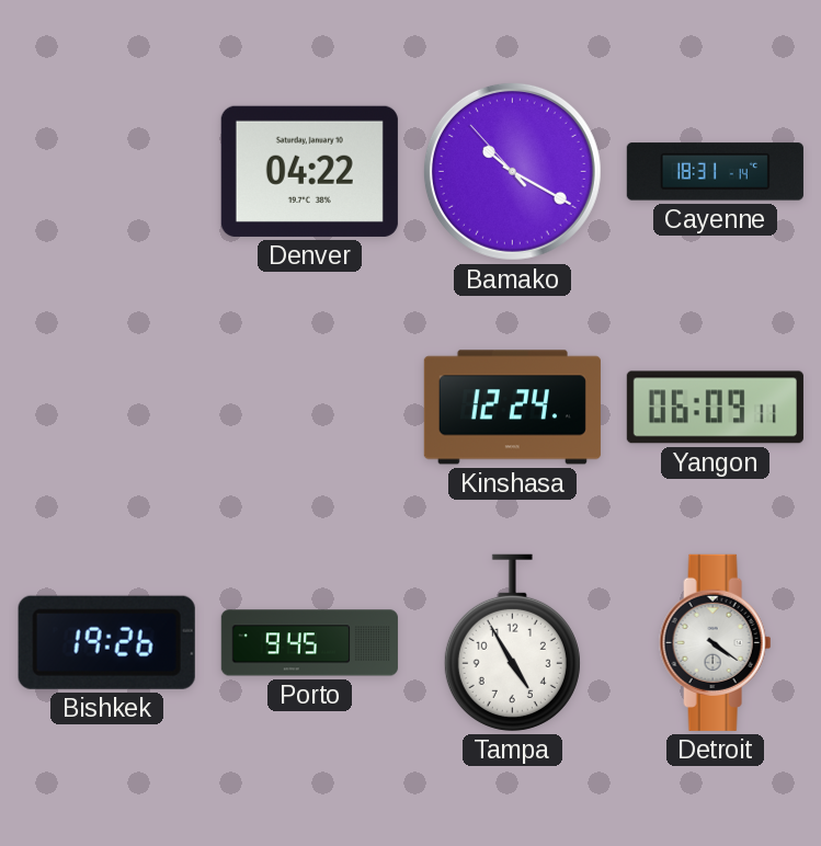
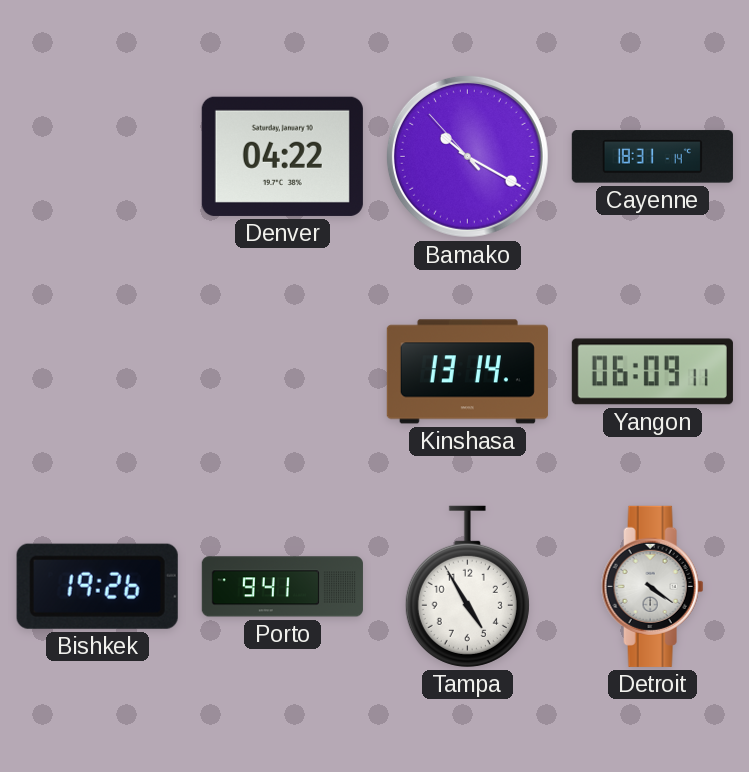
Kinshasa: 12:24 -> 13:14 (467, 372)
Porto: 9:45 -> 9:41 (282, 587)
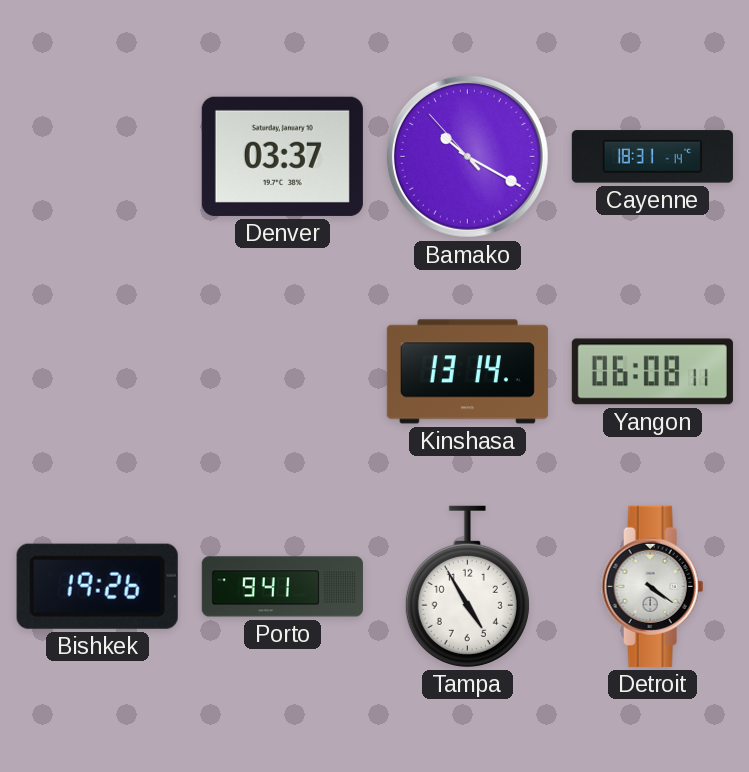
Denver: 04:22 -> 03:37 (282, 156)
Yangon: 06:09 -> 06:08 (652, 372)
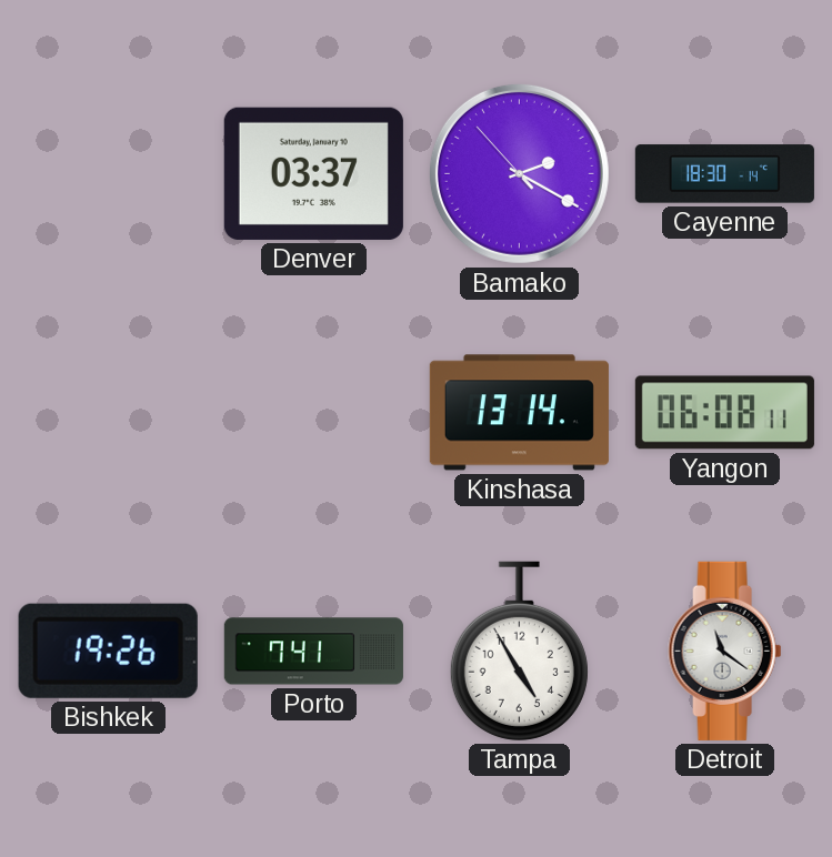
Bamako: 10:19 -> 2:19 (519, 173)
Cayenne: 18:31 -> 18:30 (724, 174)
Porto: 9:41 -> 7:41 (313, 652)
Detroit: 4:21 -> 11:21 (725, 651)
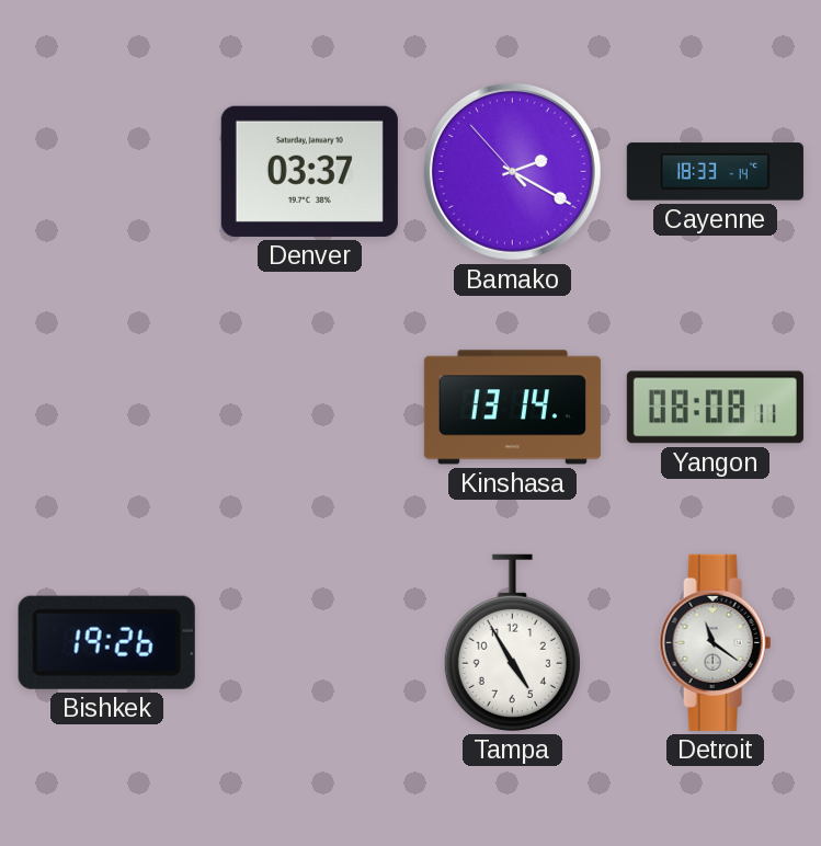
Cayenne: 18:30 -> 18:33 (715, 172)
Yangon: 06:08 -> 08:08 (715, 408)
Porto: 7:41 -> none (313, 652)
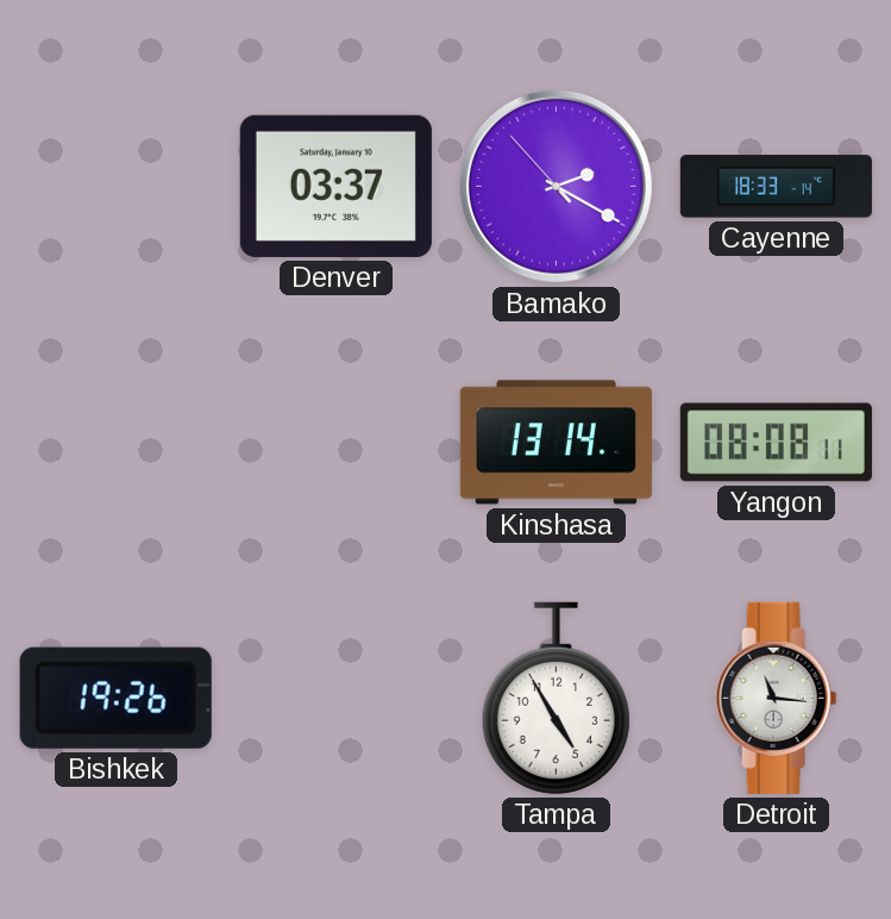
Detroit: 11:21 -> 11:16 (777, 698)
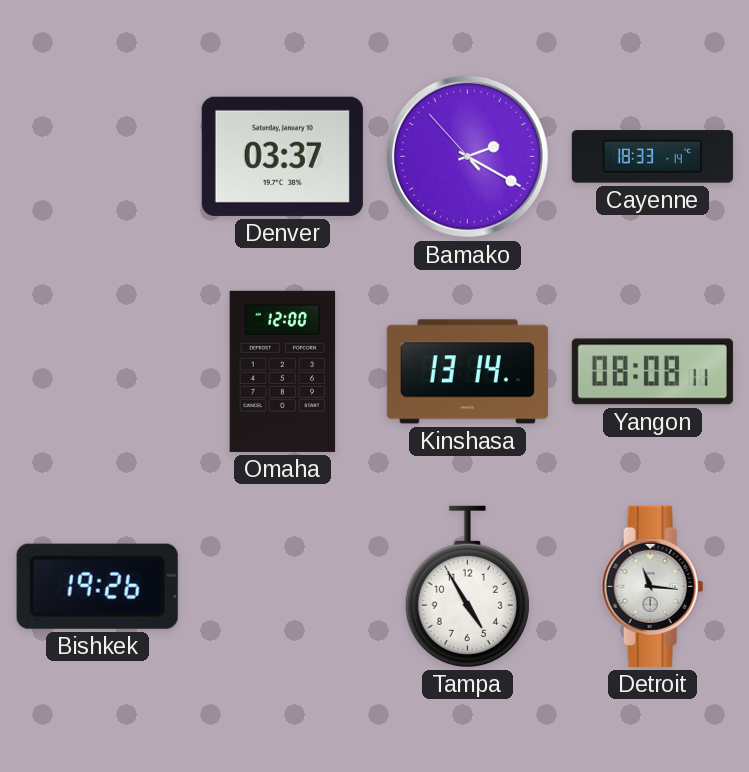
Omaha: none -> 12:00 (283, 371)
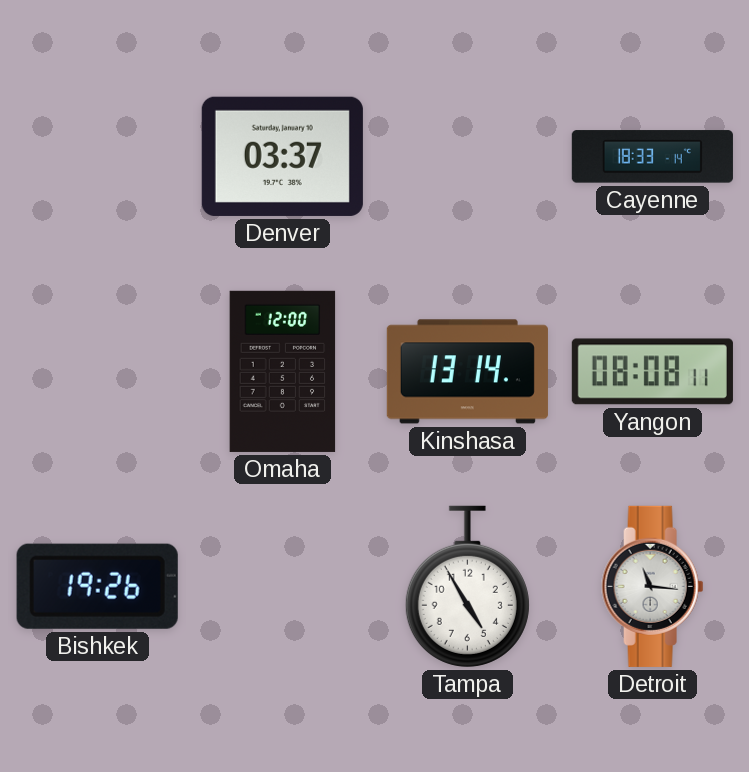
Bamako: 2:19 -> none (467, 156)
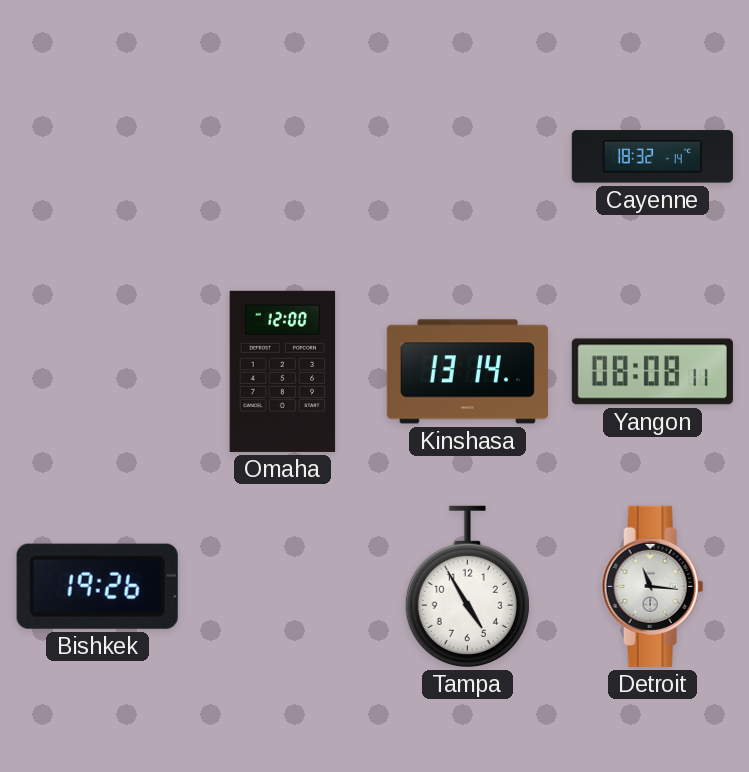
Denver: 03:37 -> none (282, 156)
Cayenne: 18:33 -> 18:32 (652, 157)
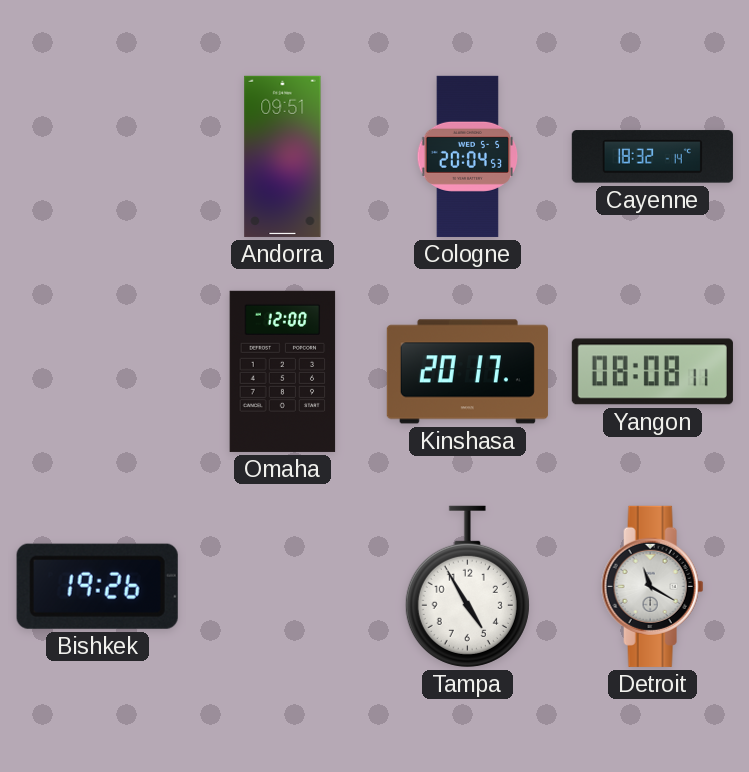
Andorra: none -> 09:51 (283, 156)
Cologne: none -> 20:04 (468, 156)
Kinshasa: 13:14 -> 20:17 (467, 372)
Detroit: 11:16 -> 11:20 (653, 586)
